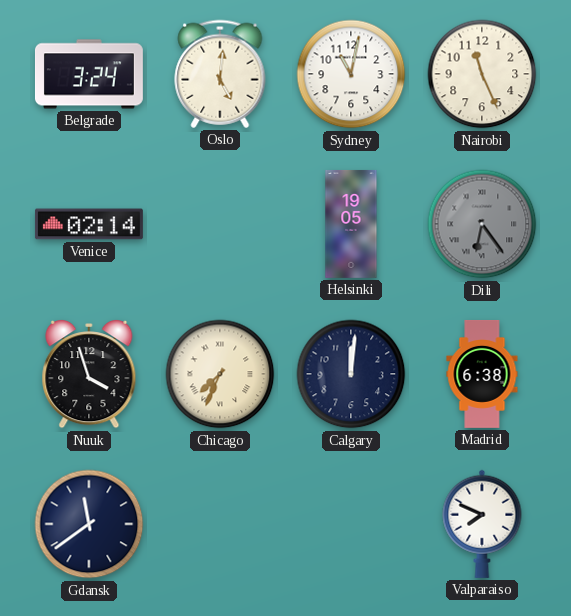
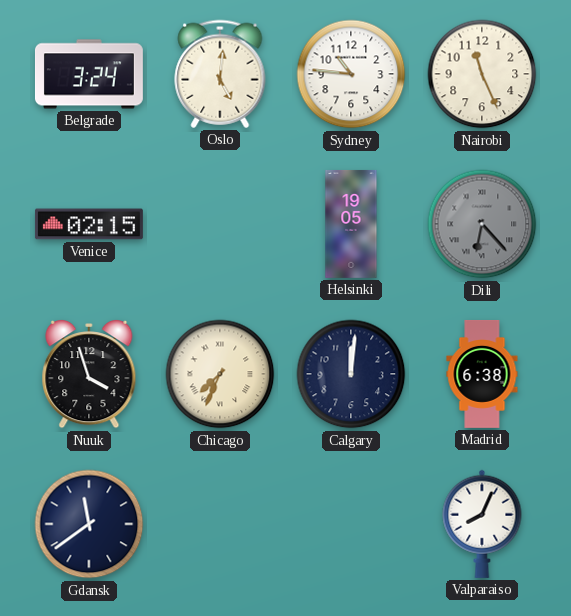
Sydney: 11:02 -> 10:46 (351, 74)
Venice: 02:14 -> 02:15 (89, 224)
Dili: 6:24 -> 6:23 (482, 224)
Valparaiso: 7:49 -> 8:04 (482, 524)
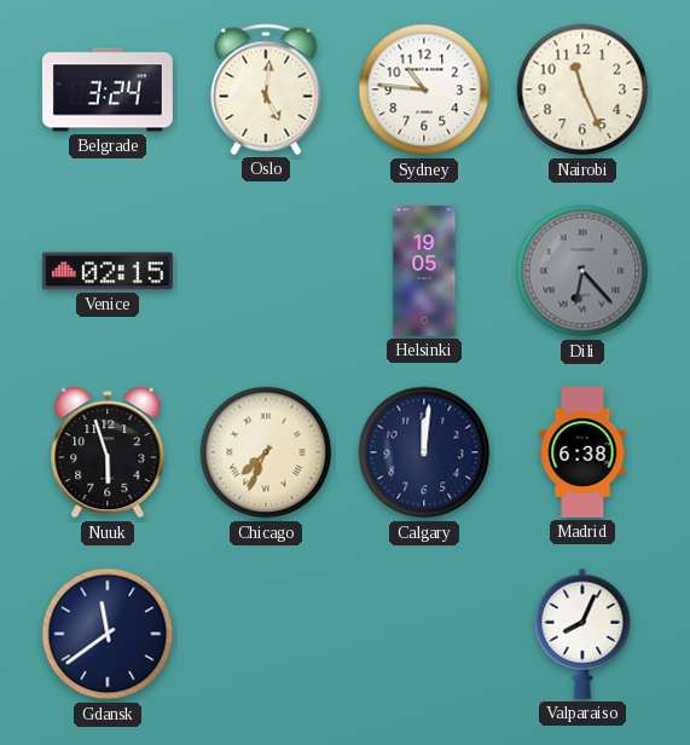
Nuuk: 3:57 -> 5:57 (108, 454)
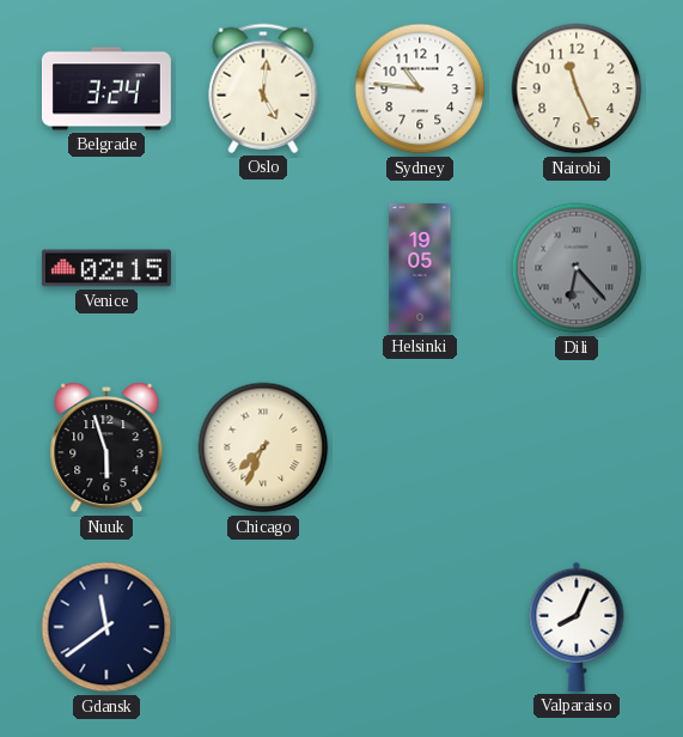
Calgary: 12:01 -> none (424, 452)
Madrid: 6:38 -> none (582, 452)
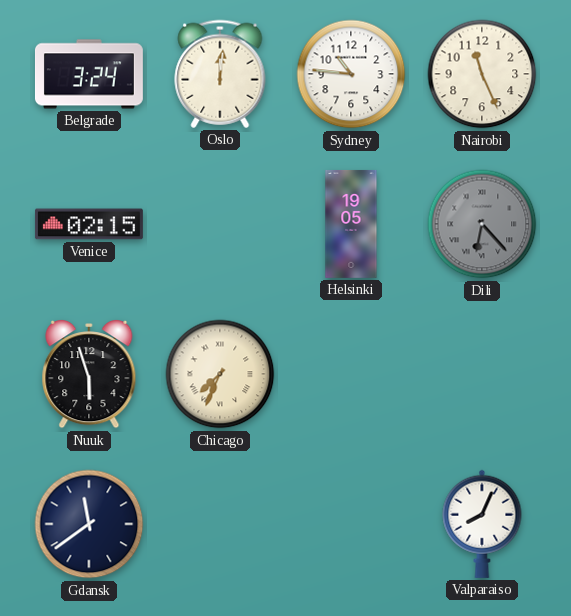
Oslo: 5:01 -> 12:01 (220, 74)
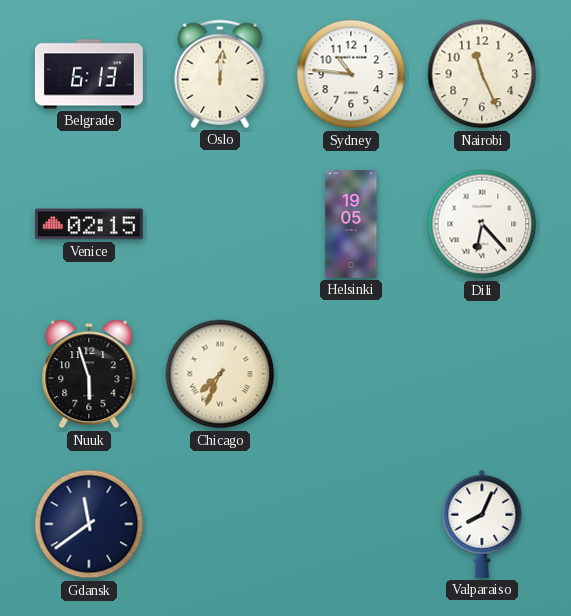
Belgrade: 3:24 -> 6:13 (89, 74)
Dili dial: grey -> white (482, 224)
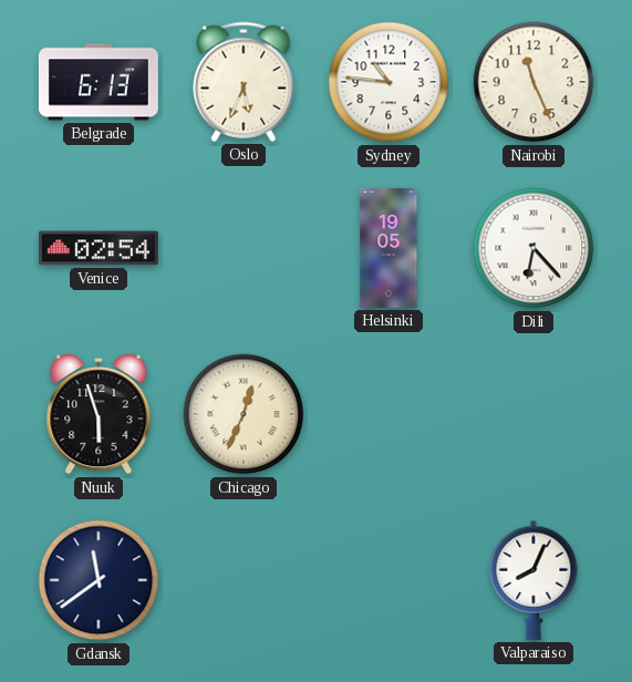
Oslo: 12:01 -> 5:34 (244, 82)
Venice: 02:15 -> 02:54 (99, 248)
Chicago: 7:34 -> 12:34 (244, 414)
